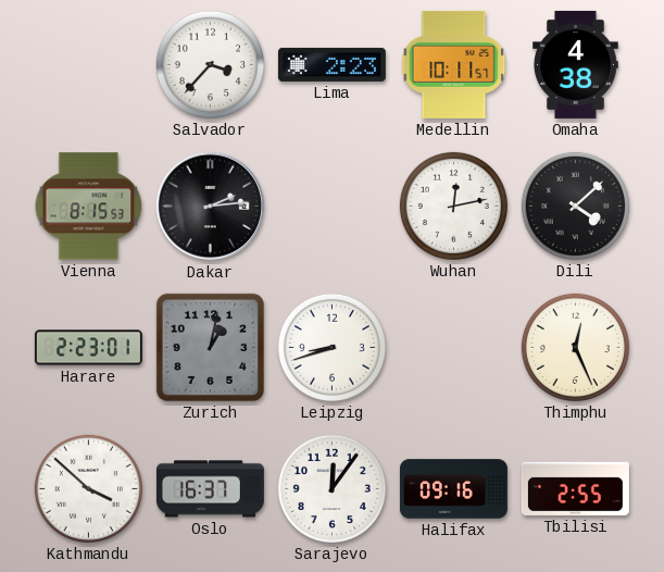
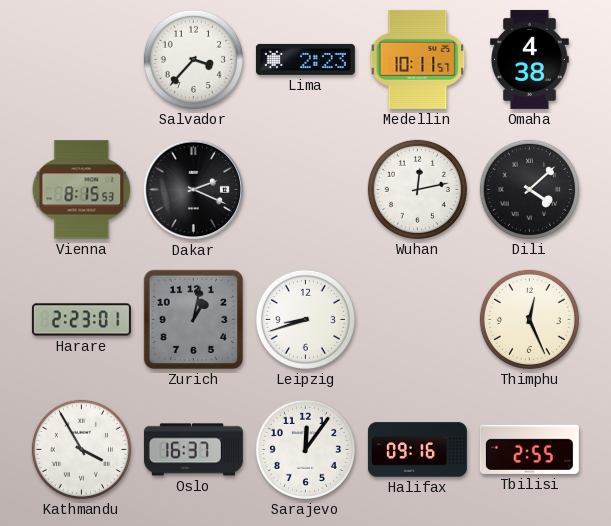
Dakar: 2:14 -> 2:19 (194, 190)
Kathmandu: 3:52 -> 3:55 (81, 449)
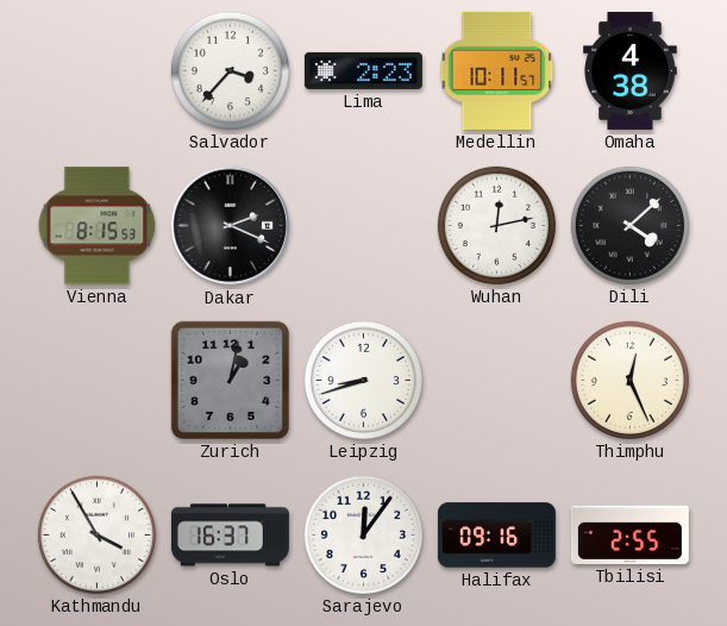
Harare: 2:23 -> none (81, 320)
